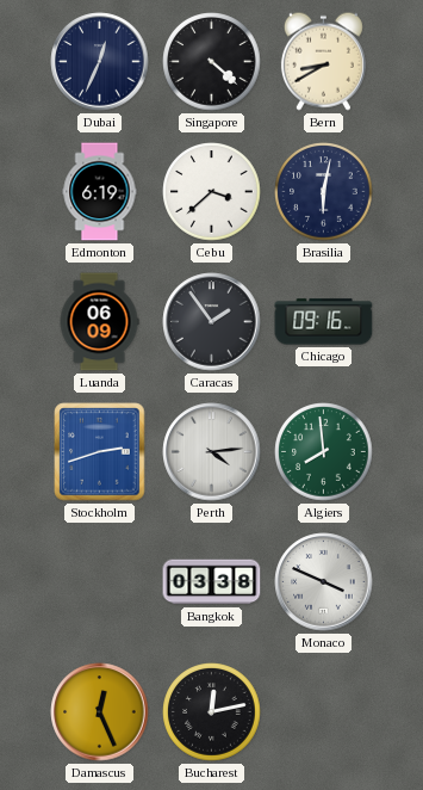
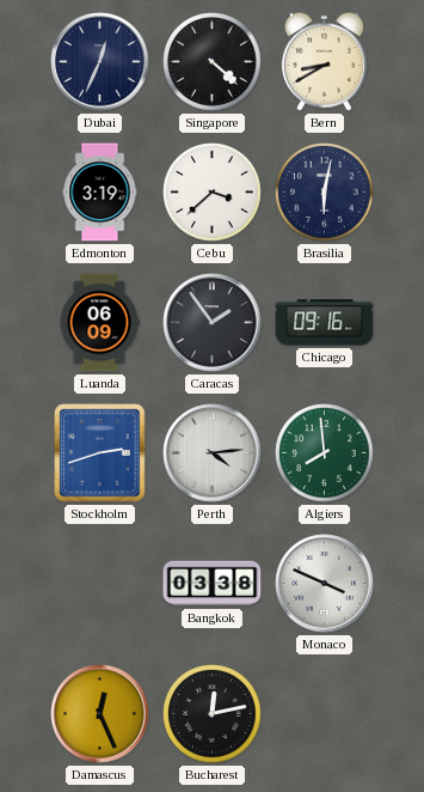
Edmonton: 6:19 -> 3:19 (100, 193)
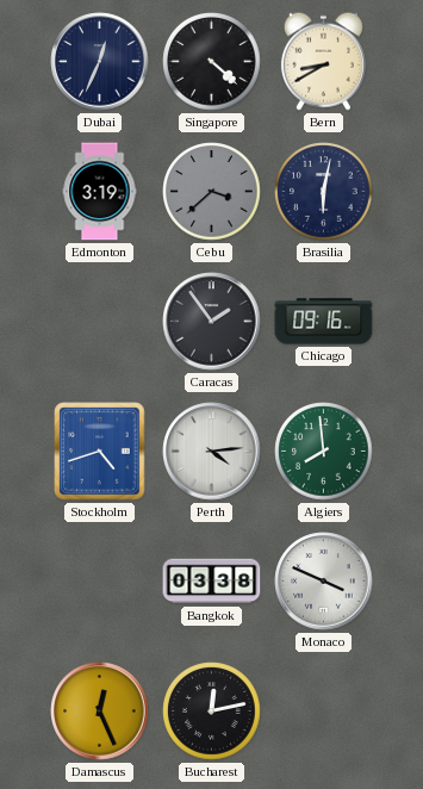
Cebu dial: white -> grey (212, 192)
Luanda: 06:09 -> none (99, 323)
Stockholm: 2:42 -> 4:42 (100, 452)
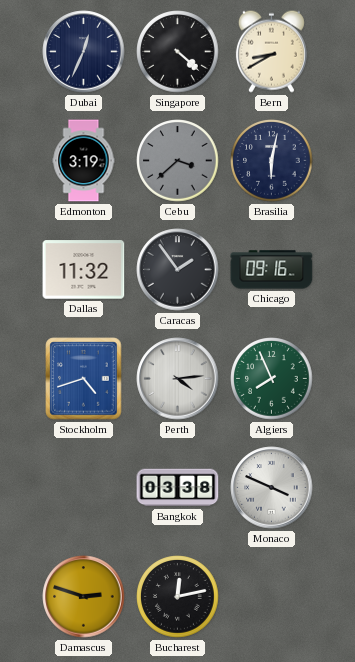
Dallas: none -> 11:32 (84, 270)
Algiers: 7:59 -> 7:56 (272, 379)
Damascus: 12:26 -> 2:48 (84, 597)
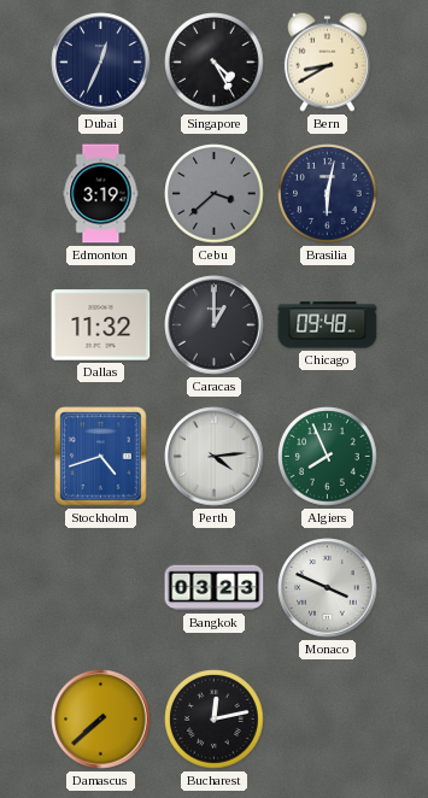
Singapore: 4:22 -> 4:25 (215, 63)
Caracas: 1:54 -> 1:00 (215, 325)
Chicago: 09:16 -> 09:48 (328, 325)
Bangkok: 03:38 -> 03:23 (215, 588)
Damascus: 2:48 -> 7:38 (101, 720)
